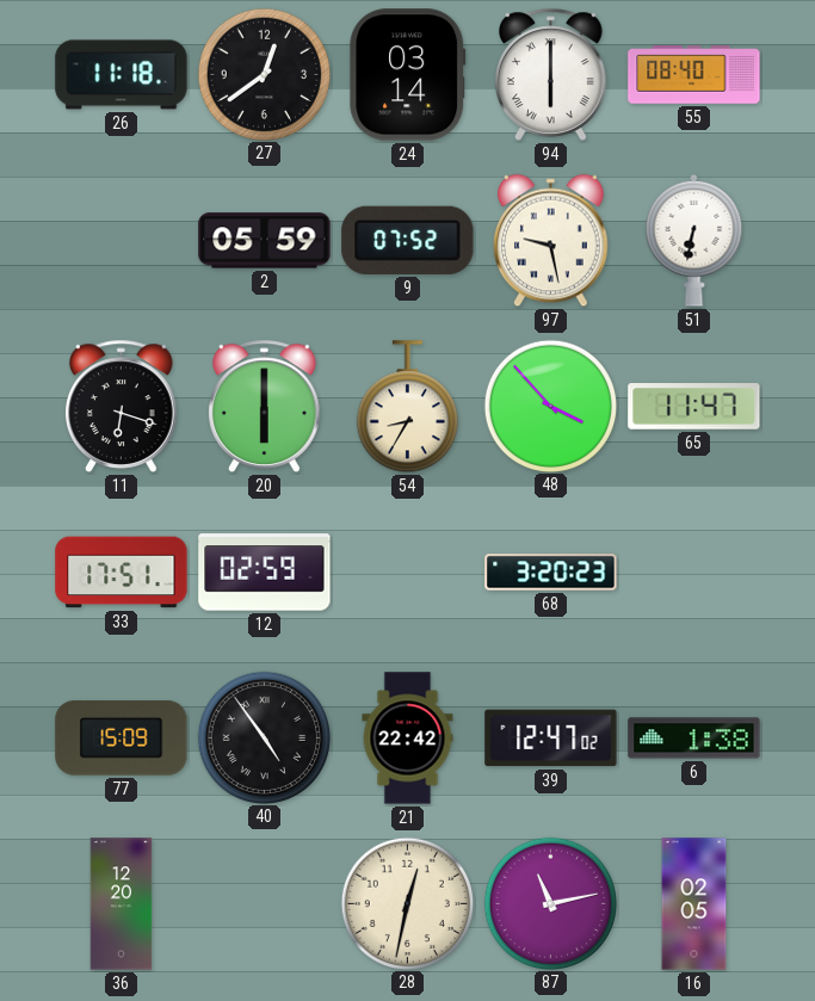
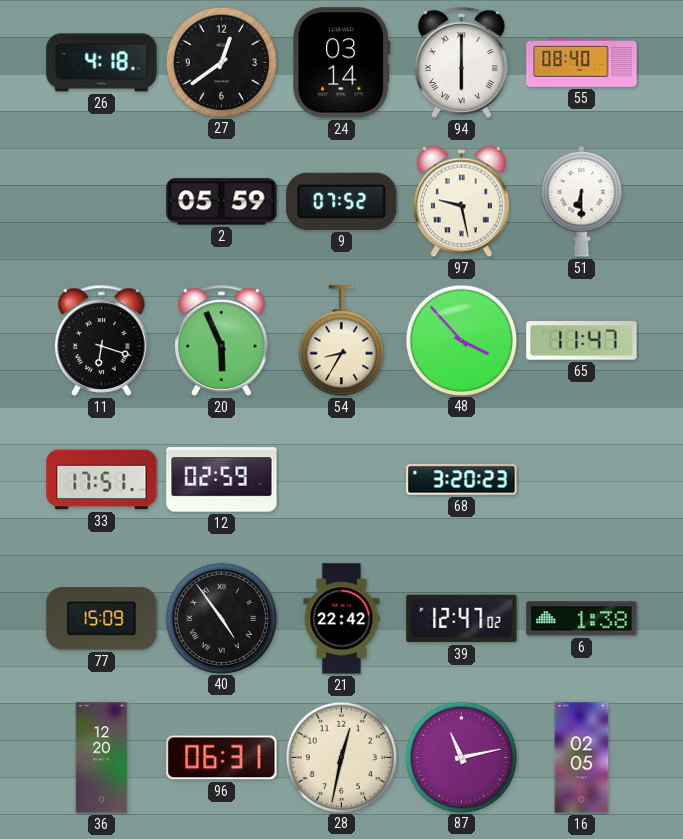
26: 11:18 -> 4:18 (102, 63)
51: 6:32 -> 6:30 (582, 201)
20: 6:00 -> 5:56 (222, 340)
96: none -> 06:31 (222, 758)
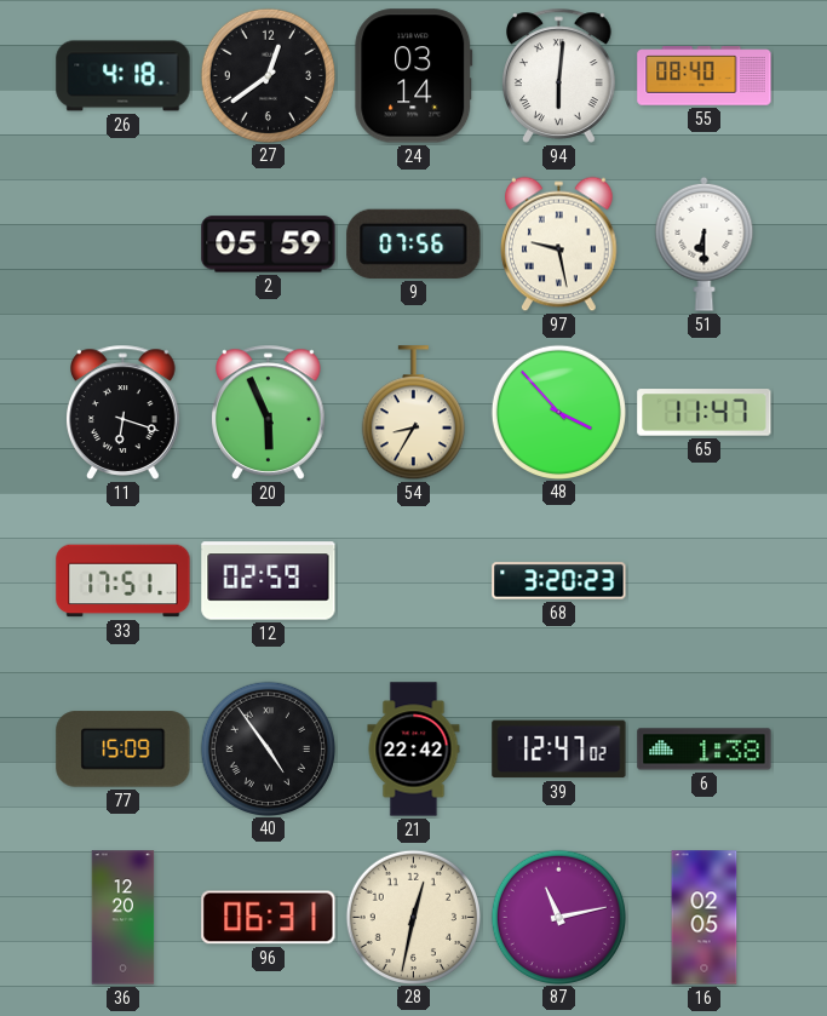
94: 6:00 -> 6:01 (559, 75)
9: 07:52 -> 07:56 (414, 243)
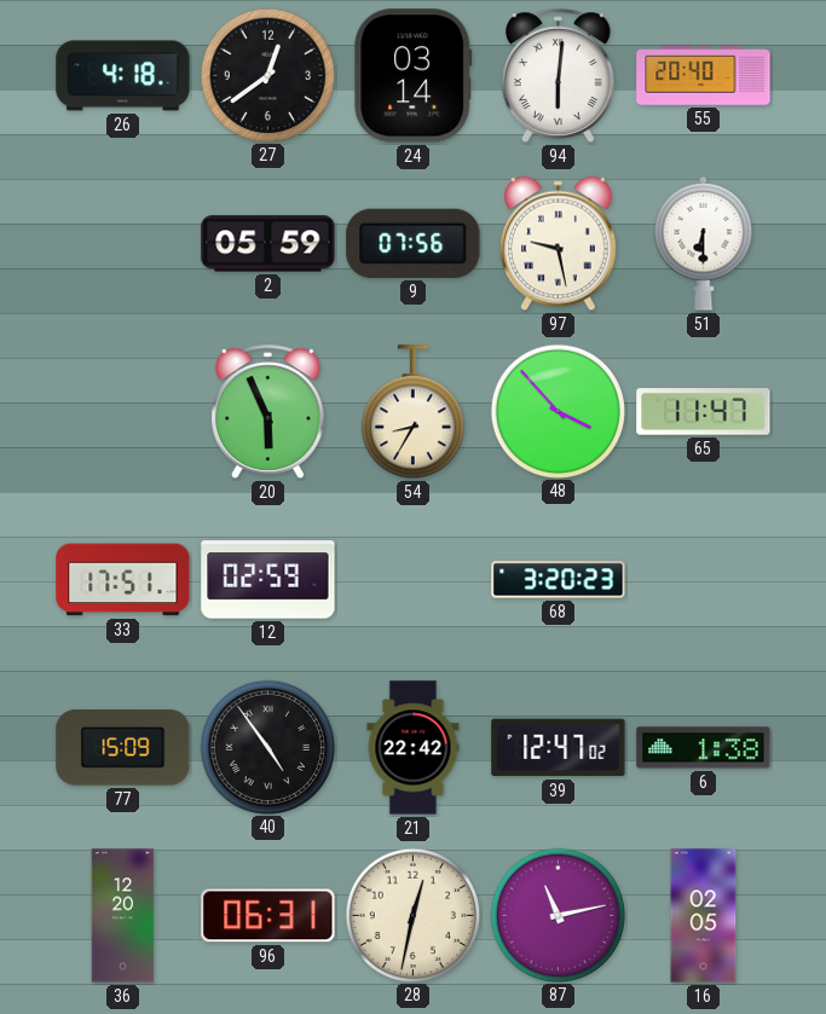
55: 08:40 -> 20:40 (704, 76)
11: 6:18 -> none (124, 412)
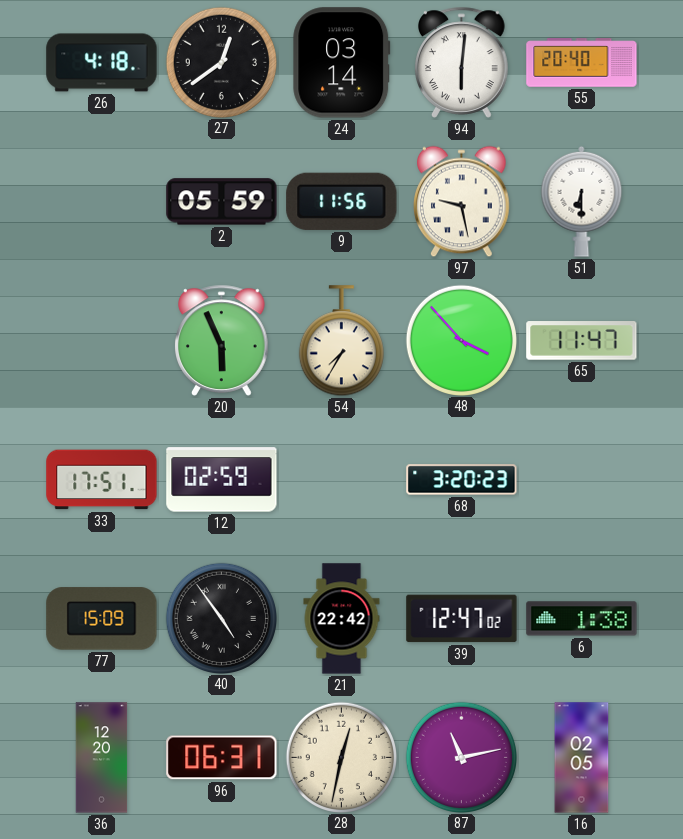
9: 07:56 -> 11:56 (342, 201)
54: 8:35 -> 7:35 (341, 341)
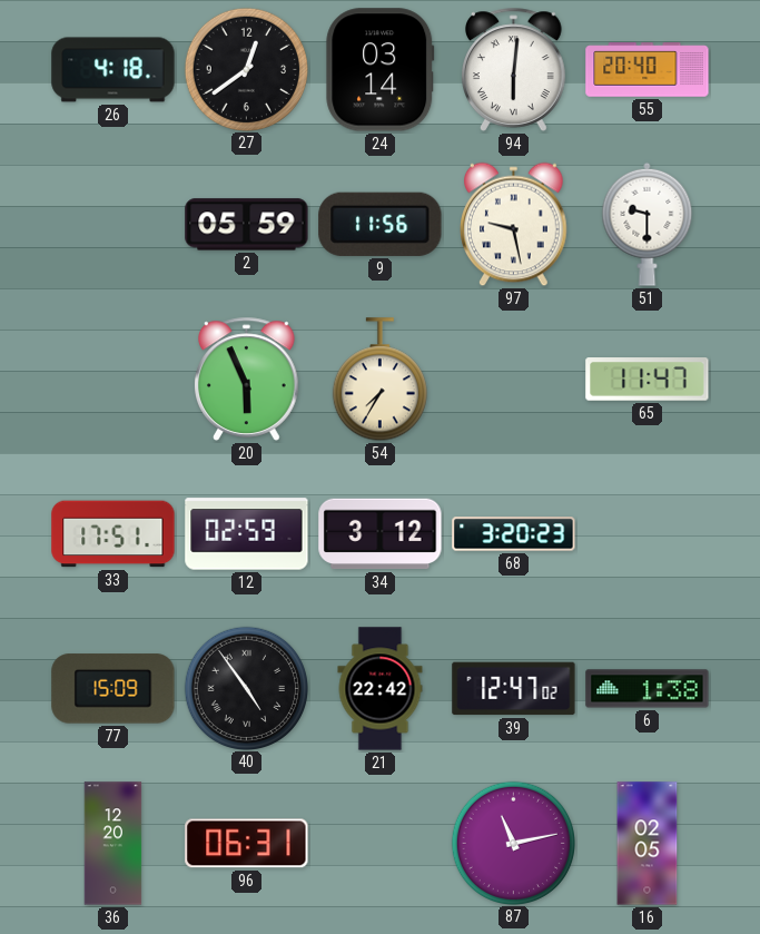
51: 6:30 -> 9:30 (648, 224)
48: 3:53 -> none (461, 340)
34: none -> 3:12 (381, 534)
28: 12:32 -> none (341, 757)
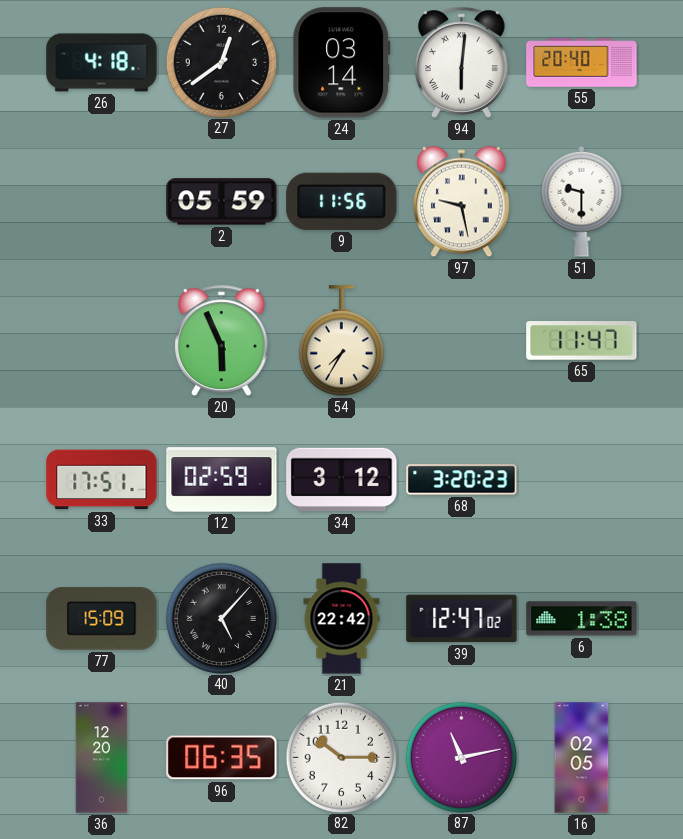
40: 4:54 -> 5:07 (221, 618)
96: 06:31 -> 06:35 (222, 758)
82: none -> 10:15 (341, 757)
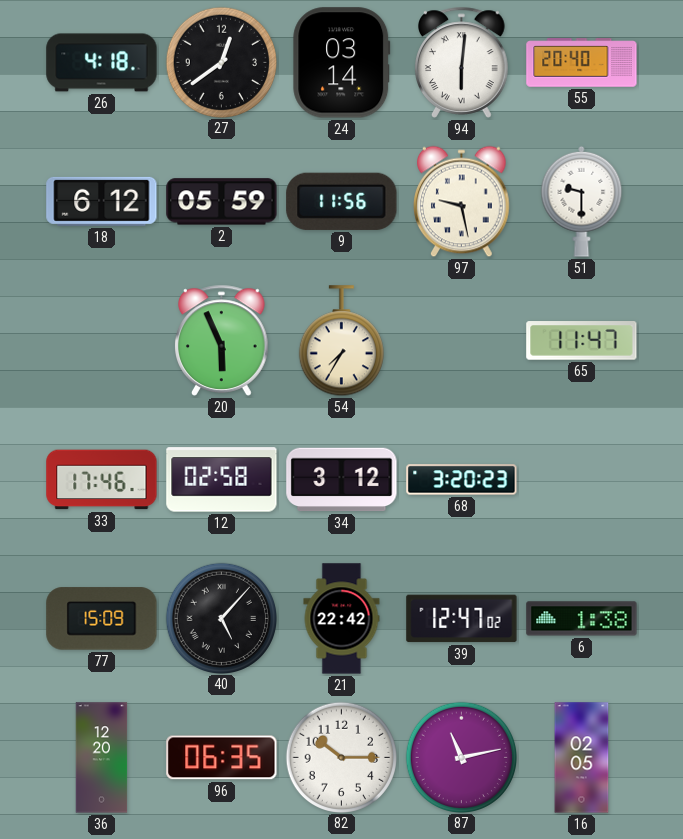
18: none -> 6:12 (102, 201)
33: 17:51 -> 17:46 (102, 480)
12: 02:59 -> 02:58 (222, 480)
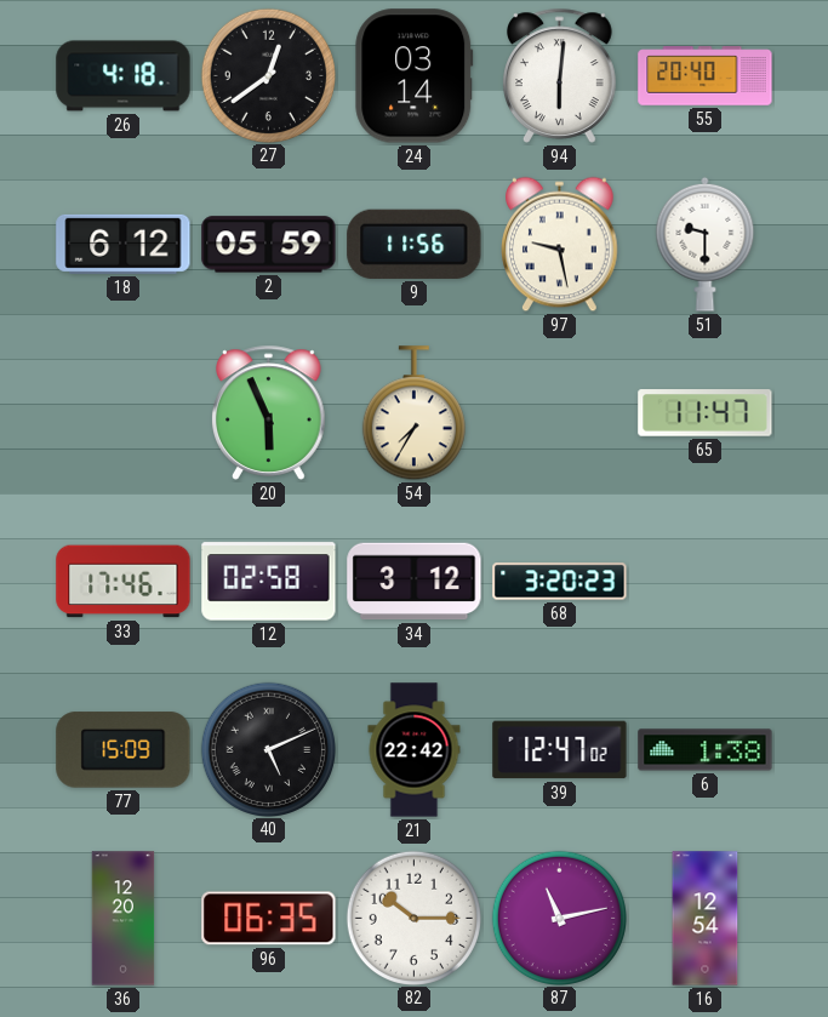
40: 5:07 -> 5:11 (268, 749)
16: 02:05 -> 12:54 (706, 919)
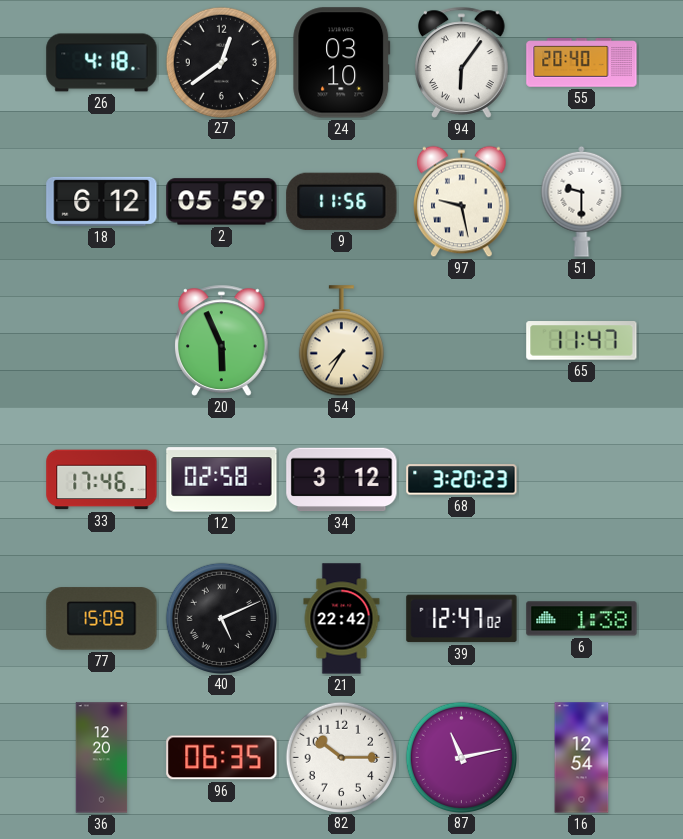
24: 03:14 -> 03:10 (342, 63)
94: 6:01 -> 6:06 (462, 62)
